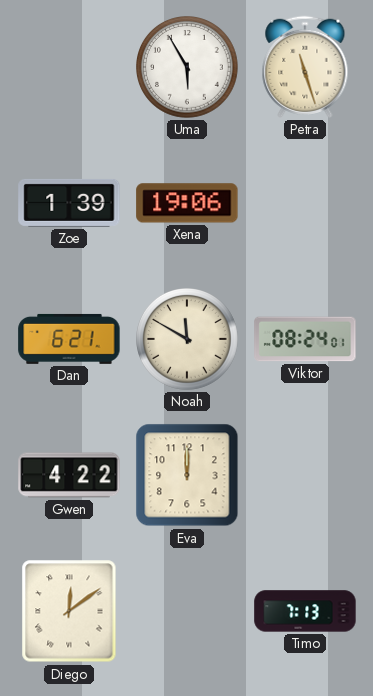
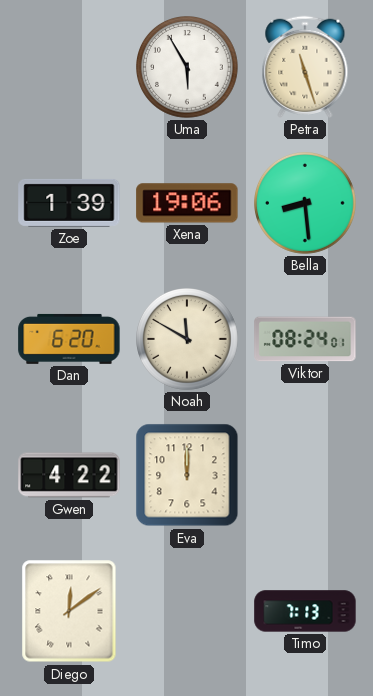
Bella: none -> 8:29 (306, 204)
Dan: 6:21 -> 6:20 (69, 339)
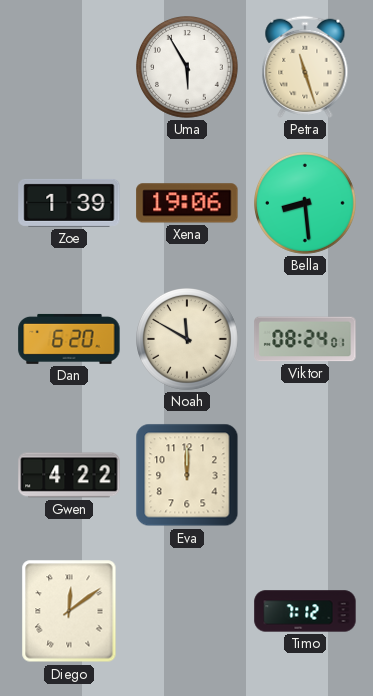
Timo: 7:13 -> 7:12 (305, 611)
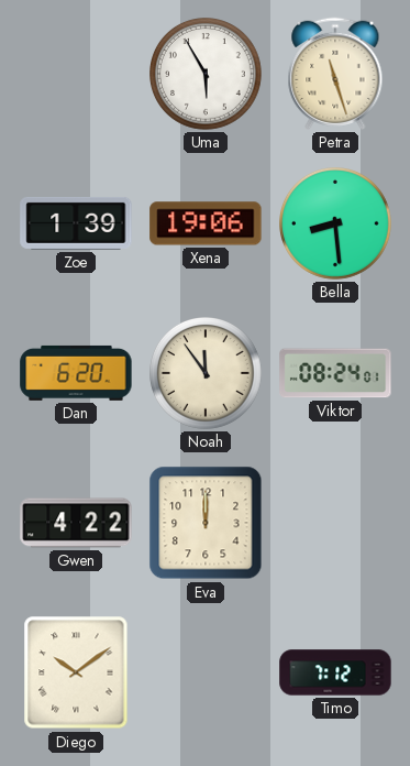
Noah: 11:50 -> 11:54 (207, 374)
Diego: 12:09 -> 10:09 (76, 672)
